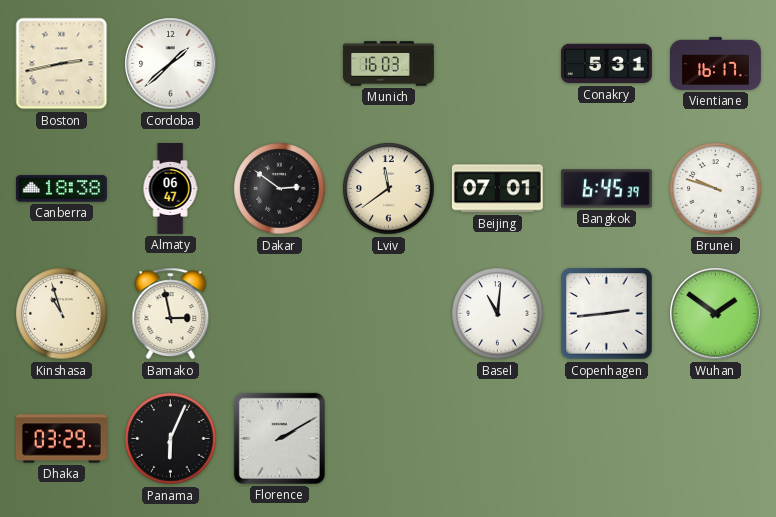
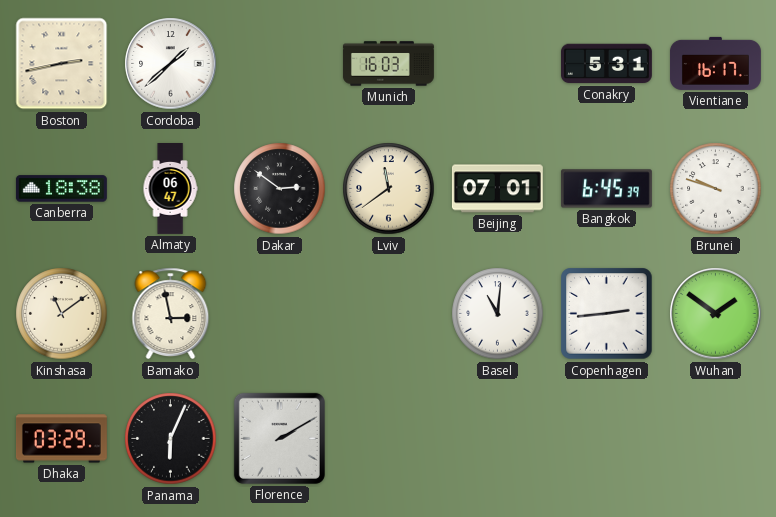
Kinshasa: 10:57 -> 11:09 (62, 314)
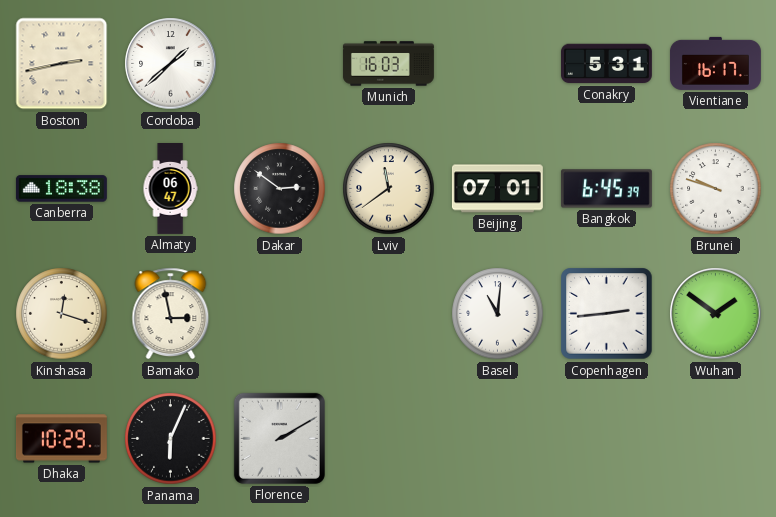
Kinshasa: 11:09 -> 12:18 (62, 314)
Dhaka: 03:29 -> 10:29 (61, 439)
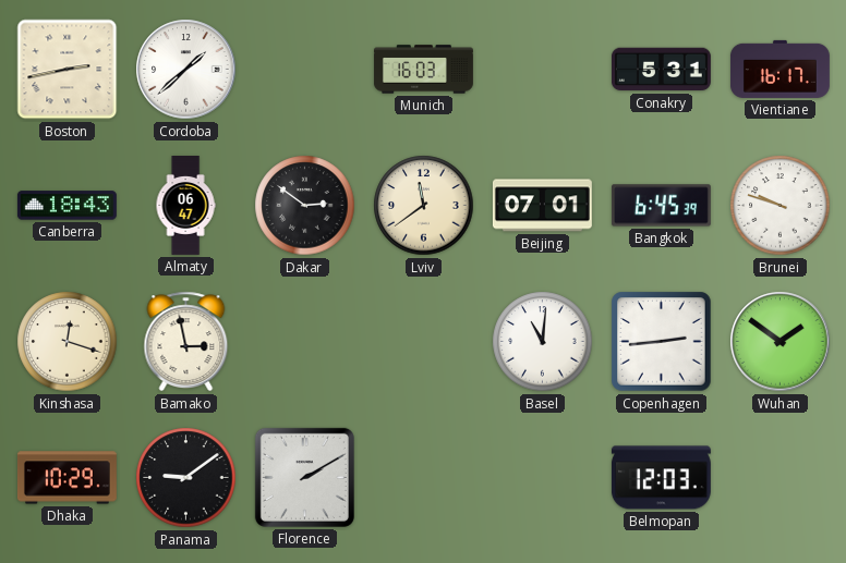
Canberra: 18:38 -> 18:43 (67, 206)
Panama: 6:04 -> 9:09 (186, 478)
Belmopan: none -> 12:03 (661, 478)
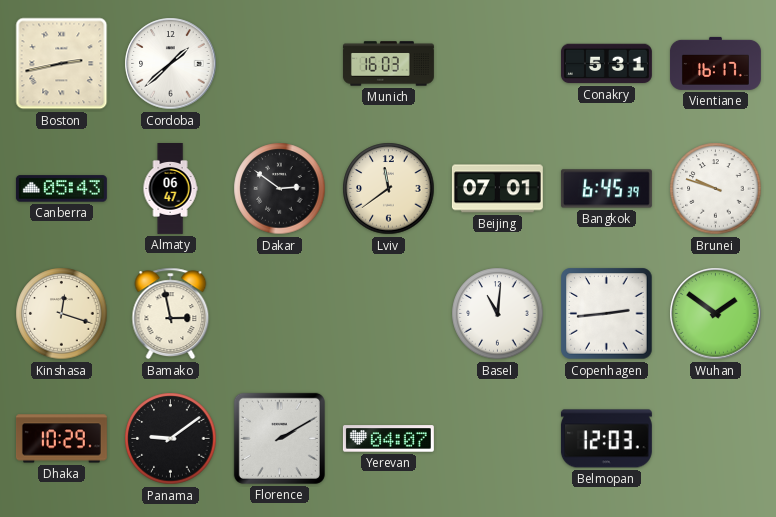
Canberra: 18:43 -> 05:43 (61, 189)
Yerevan: none -> 04:07 (388, 439)
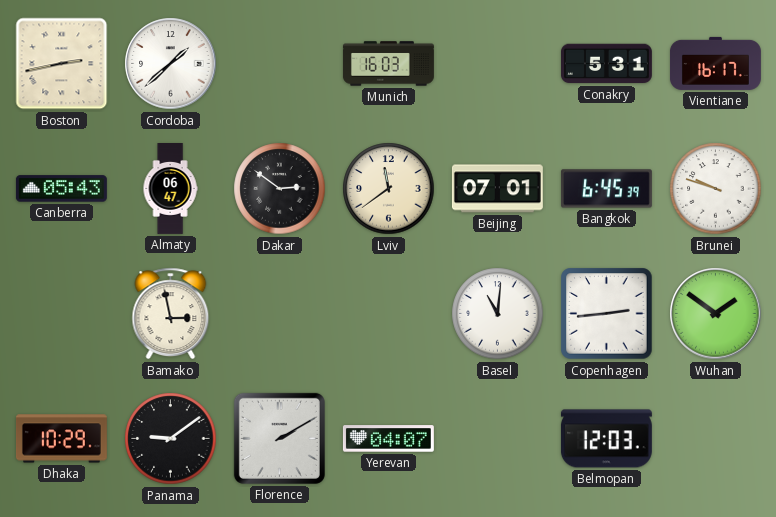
Kinshasa: 12:18 -> none (62, 314)
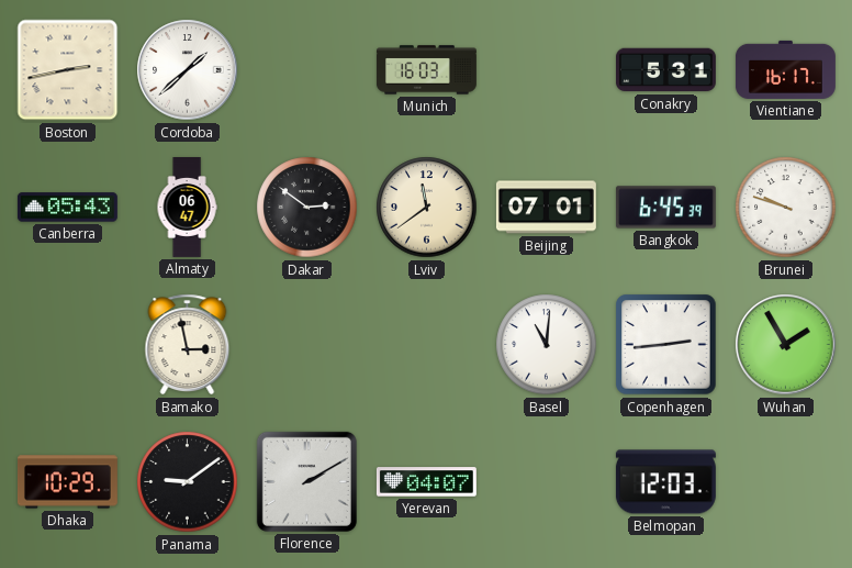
Wuhan: 1:51 -> 1:55 (786, 345)
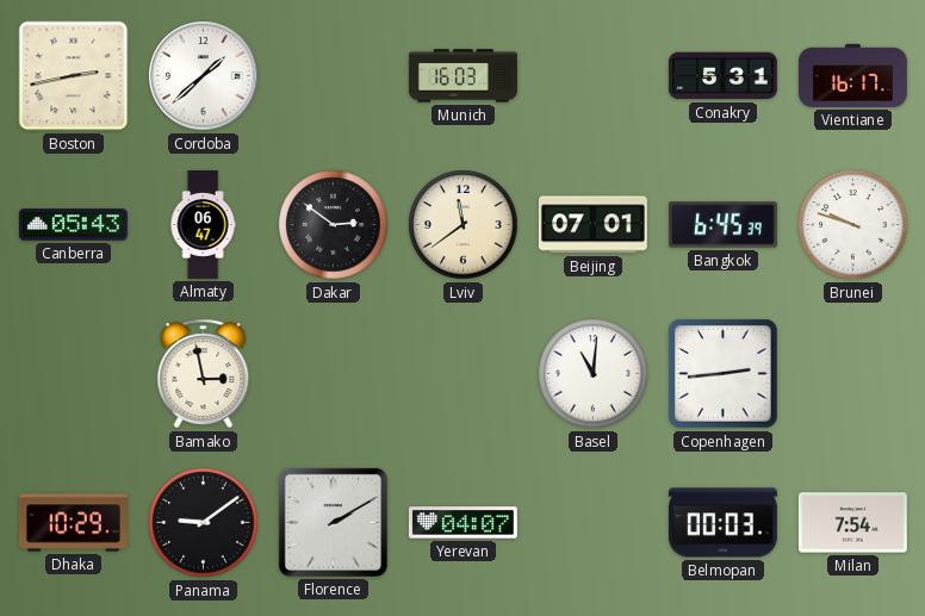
Wuhan: 1:55 -> none (786, 345)
Belmopan: 12:03 -> 00:03 (722, 523)
Milan: none -> 7:54 (852, 523)
